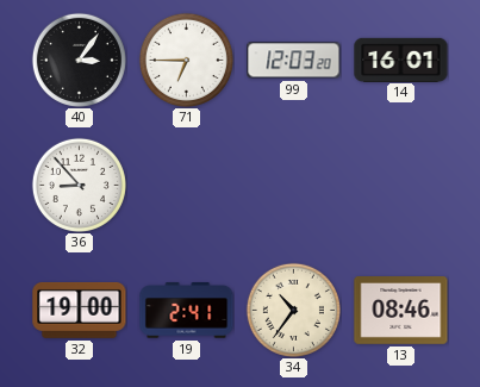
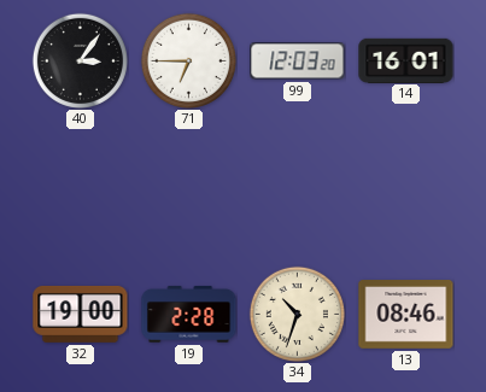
36: 8:53 -> none (79, 185)
19: 2:41 -> 2:28 (189, 315)
34: 10:36 -> 10:33 (297, 314)
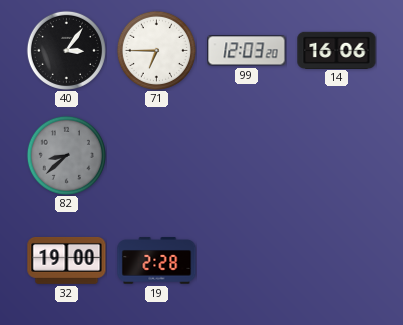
14: 16:01 -> 16:06 (337, 50)
82: none -> 8:38 (66, 155)
34: 10:33 -> none (297, 314)
13: 08:46 -> none (406, 315)
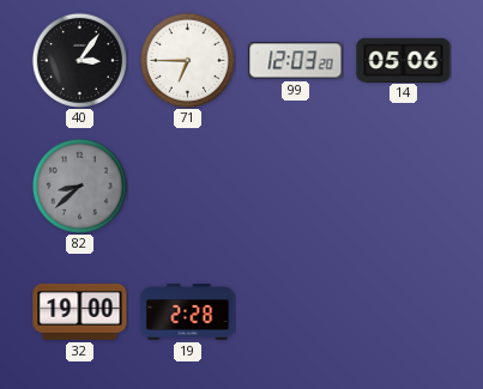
14: 16:06 -> 05:06 (404, 60)
